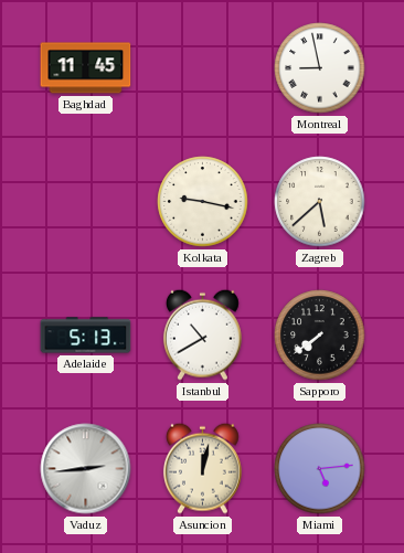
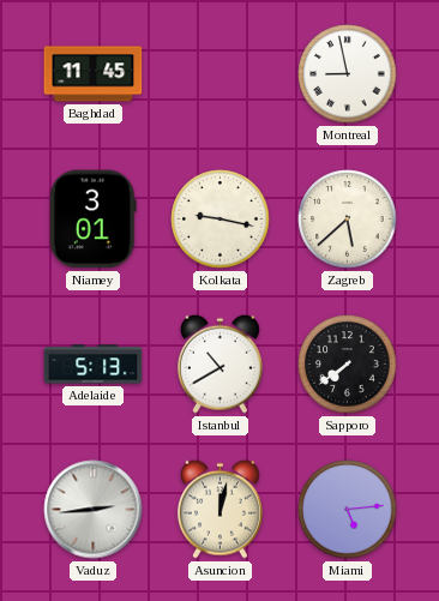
Niamey: none -> 3:01 (94, 220)
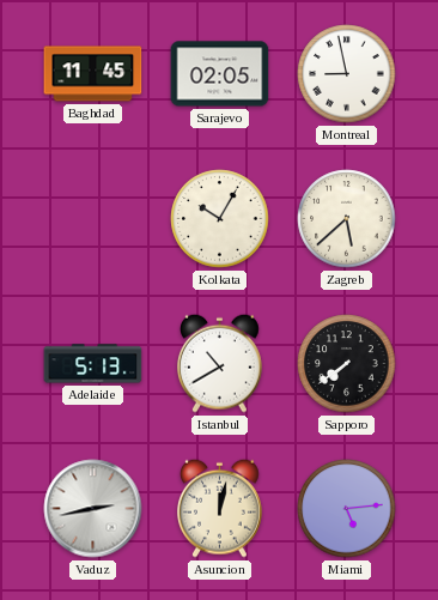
Sarajevo: none -> 02:05 (220, 74)
Niamey: 3:01 -> none (94, 220)
Kolkata: 9:17 -> 10:05 (220, 219)
Vaduz: 2:44 -> 2:43 (93, 509)
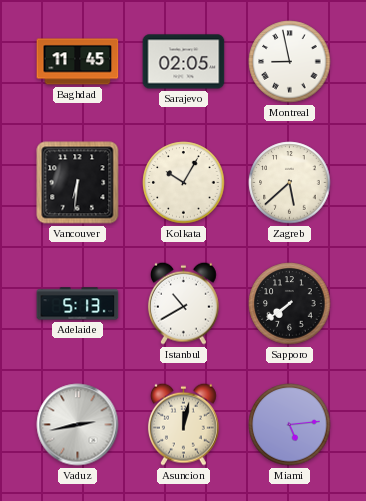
Vancouver: none -> 6:31 (78, 183)
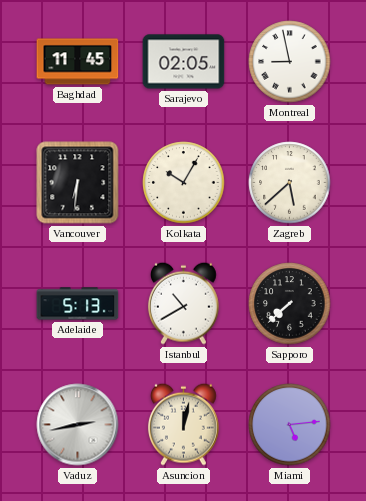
Sapporo: 7:39 -> 7:38 (290, 304)
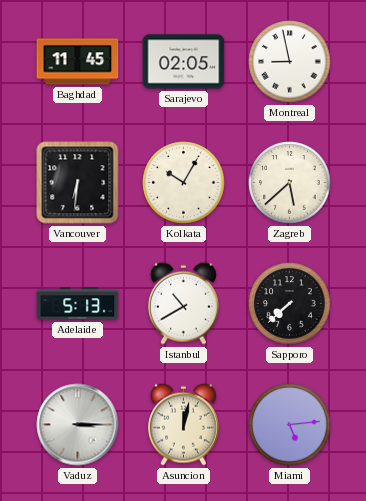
Vaduz: 2:43 -> 3:15 (78, 425)
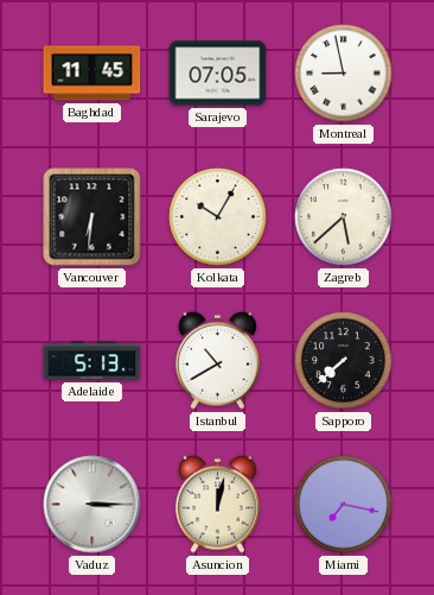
Sarajevo: 02:05 -> 07:05 (218, 74)
Miami: 5:14 -> 7:17 (344, 505)
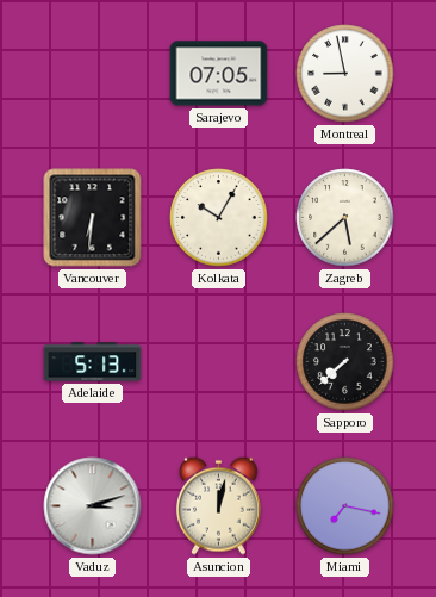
Baghdad: 11:45 -> none (92, 74)
Istanbul: 10:40 -> none (217, 360)
Vaduz: 3:15 -> 3:12 (93, 506)
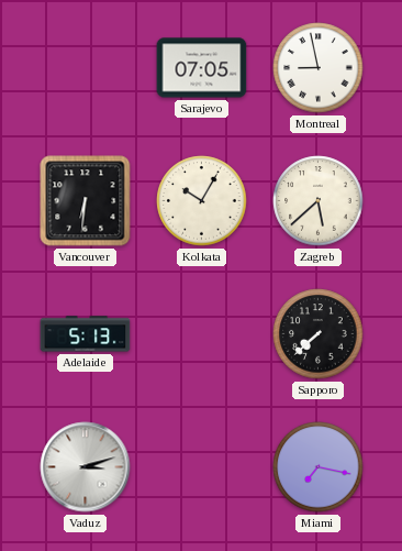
Asuncion: 12:02 -> none (218, 505)
